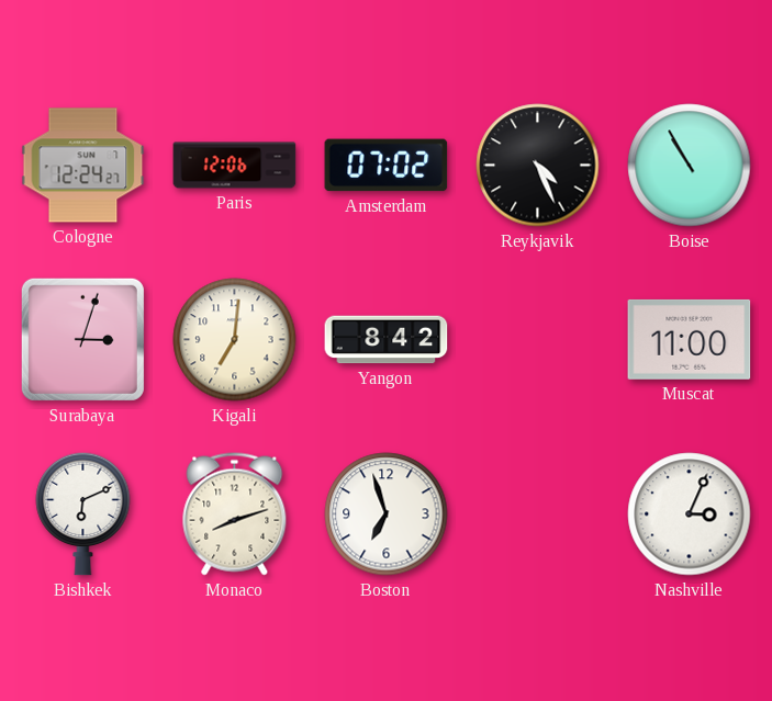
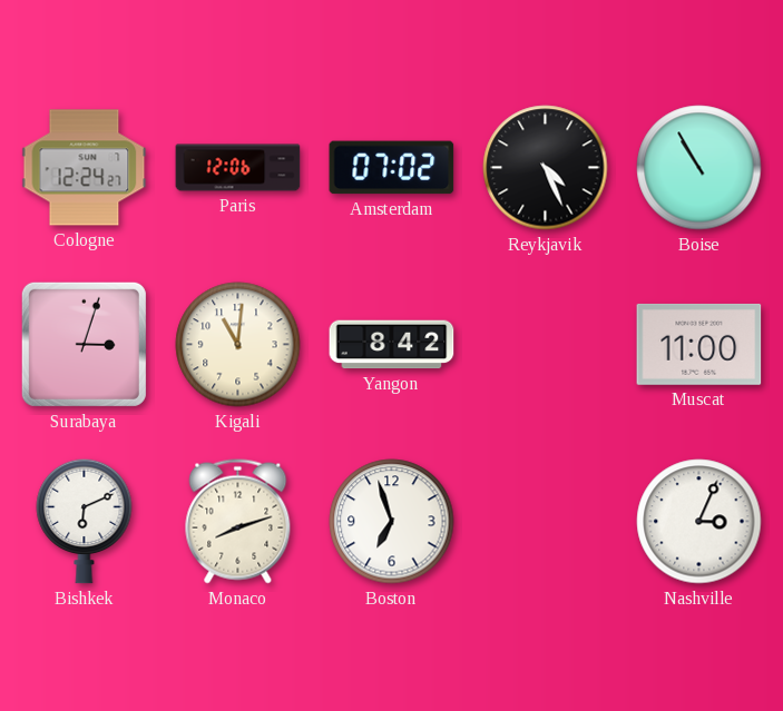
Kigali: 7:01 -> 11:01 (238, 345)
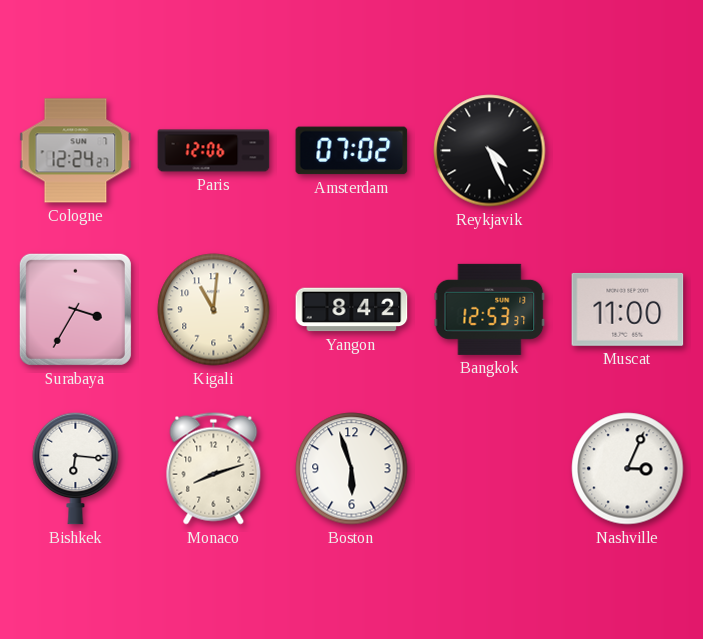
Boise: 10:55 -> none (699, 168)
Surabaya: 3:03 -> 3:35 (75, 309)
Bangkok: none -> 12:53 (490, 309)
Bishkek: 6:11 -> 6:16 (76, 468)
Boston: 6:57 -> 5:57 (352, 469)
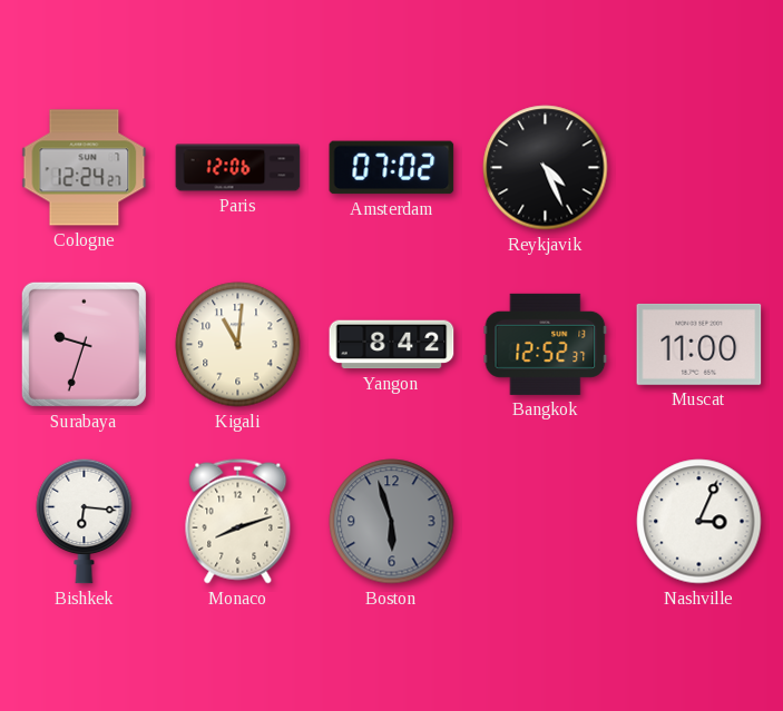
Surabaya: 3:35 -> 9:33 (84, 344)
Bangkok: 12:53 -> 12:52 (546, 344)
Boston dial: white -> grey (392, 522)
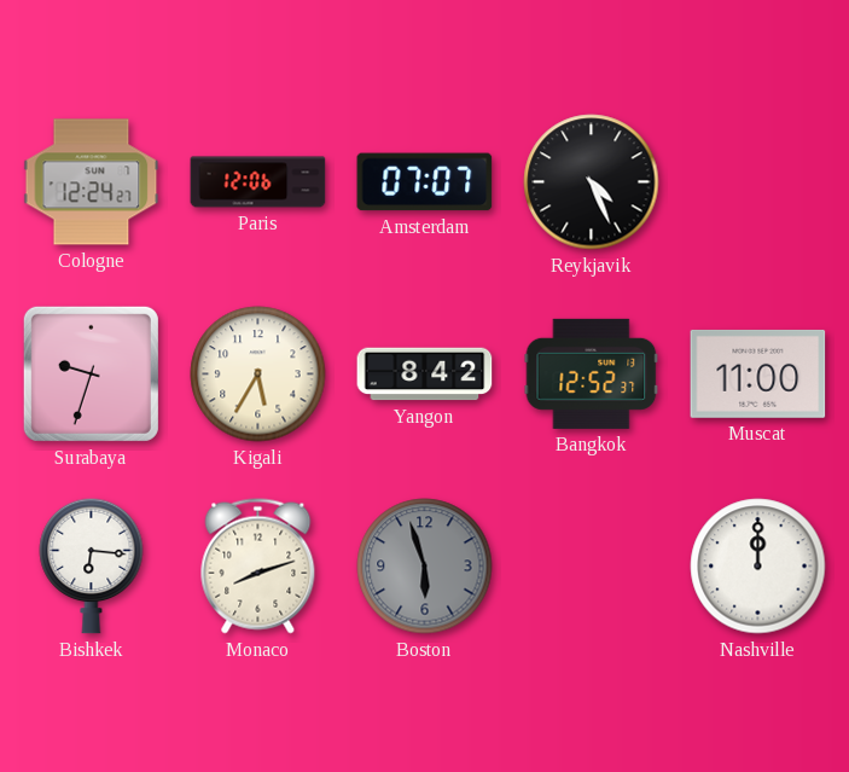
Amsterdam: 07:02 -> 07:07 (425, 182)
Kigali: 11:01 -> 5:35 (258, 375)
Nashville: 3:04 -> 12:00 (758, 567)
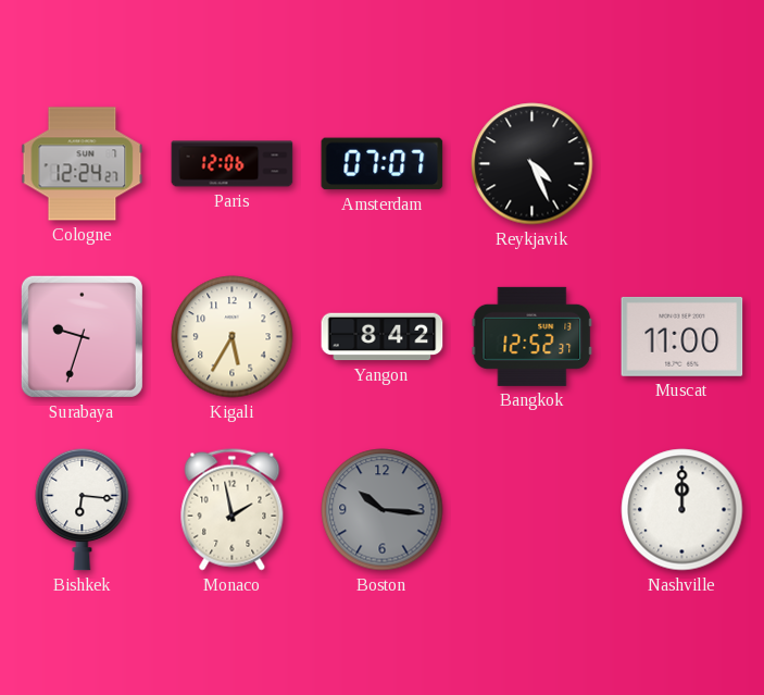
Monaco: 8:12 -> 1:58 (233, 510)
Boston: 5:57 -> 10:16 (383, 510)
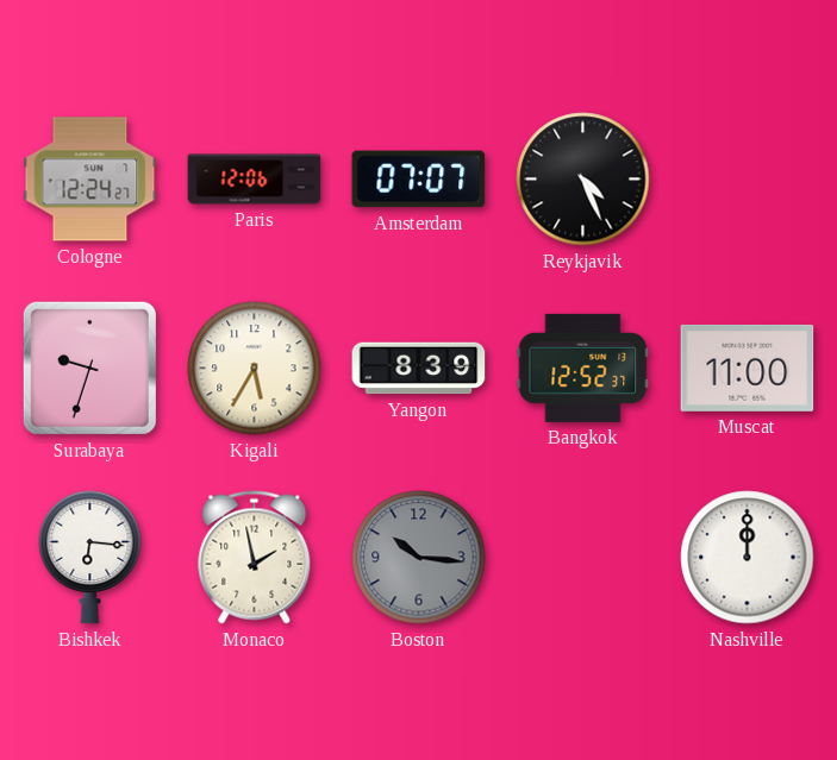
Yangon: 8:42 -> 8:39 (419, 369)
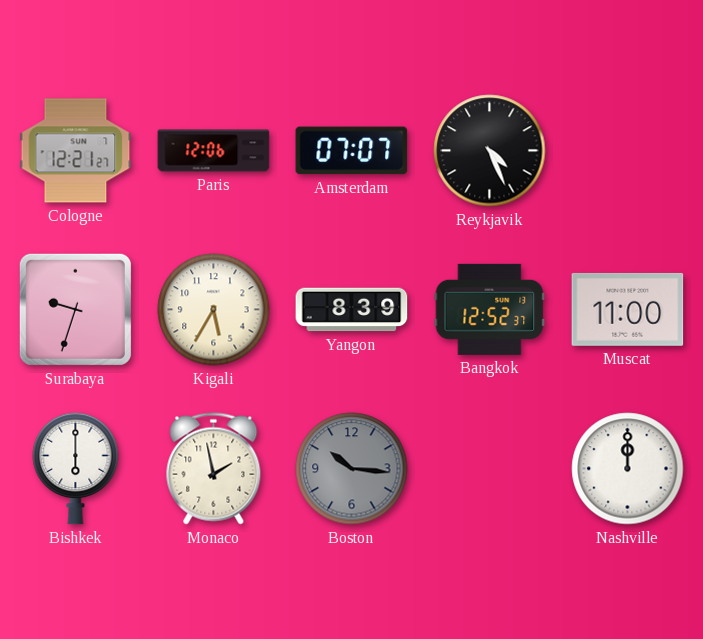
Cologne: 12:24 -> 12:21 (76, 151)
Bishkek: 6:16 -> 6:00 (76, 468)
